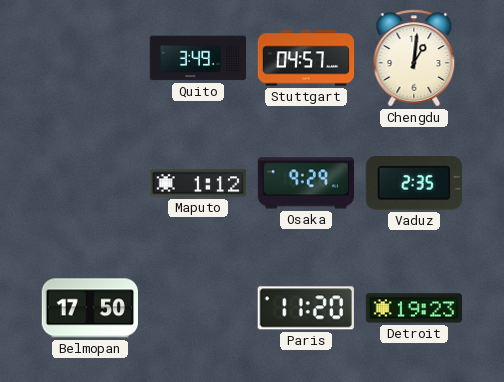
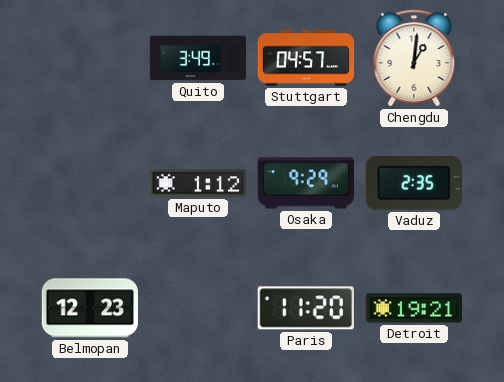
Belmopan: 17:50 -> 12:23 (89, 308)
Detroit: 19:23 -> 19:21 (414, 308)
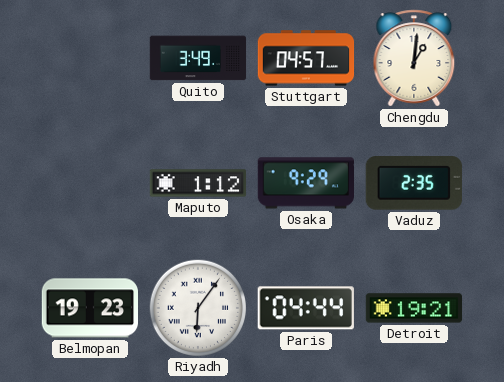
Belmopan: 12:23 -> 19:23 (89, 308)
Riyadh: none -> 6:06 (197, 307)
Paris: 11:20 -> 04:44 (306, 308)
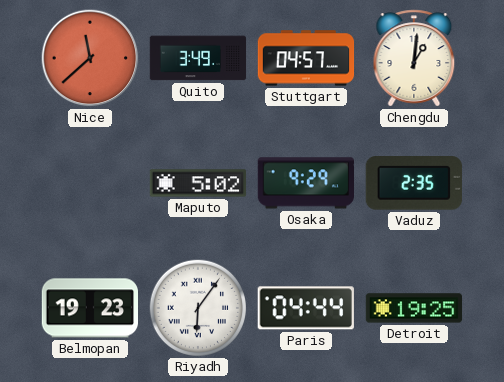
Nice: none -> 11:38 (90, 58)
Maputo: 1:12 -> 5:02 (198, 183)
Detroit: 19:21 -> 19:25 (414, 308)
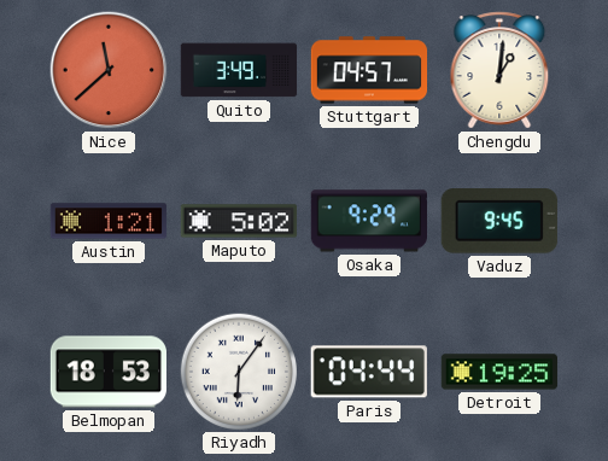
Austin: none -> 1:21 (109, 221)
Vaduz: 2:35 -> 9:45 (499, 221)
Belmopan: 19:23 -> 18:53 (107, 372)
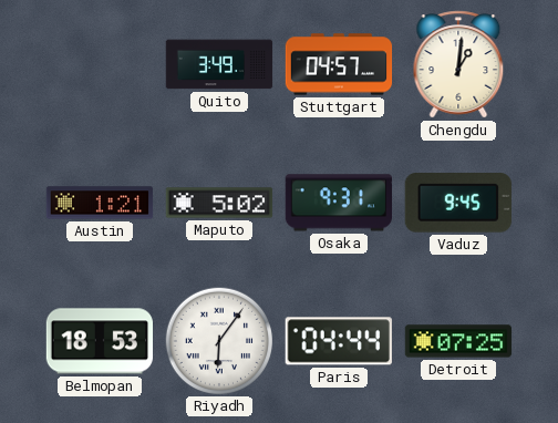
Nice: 11:38 -> none (109, 70)
Osaka: 9:29 -> 9:31 (338, 203)
Detroit: 19:25 -> 07:25 (458, 341)
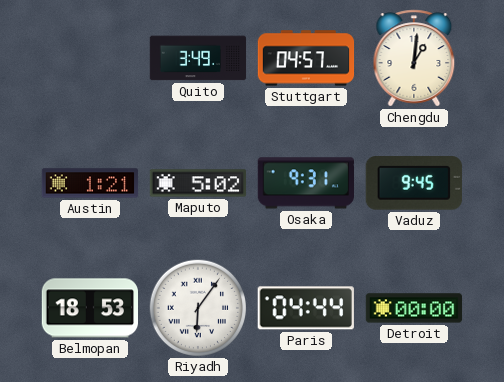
Detroit: 07:25 -> 00:00 (414, 308)
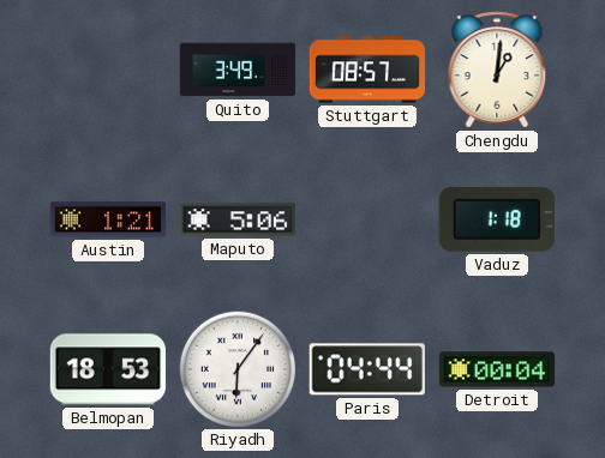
Stuttgart: 04:57 -> 08:57 (367, 70)
Maputo: 5:02 -> 5:06 (238, 219)
Osaka: 9:31 -> none (305, 183)
Vaduz: 9:45 -> 1:18 (497, 219)
Detroit: 00:00 -> 00:04 (497, 369)
